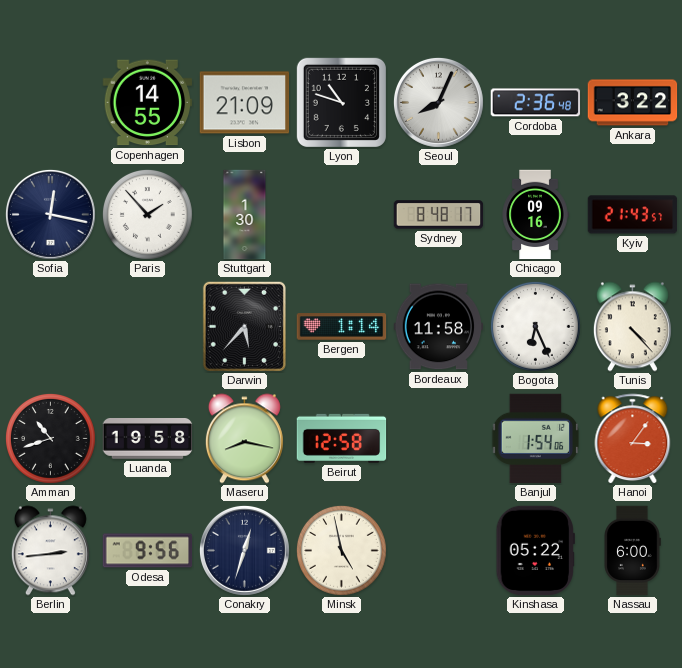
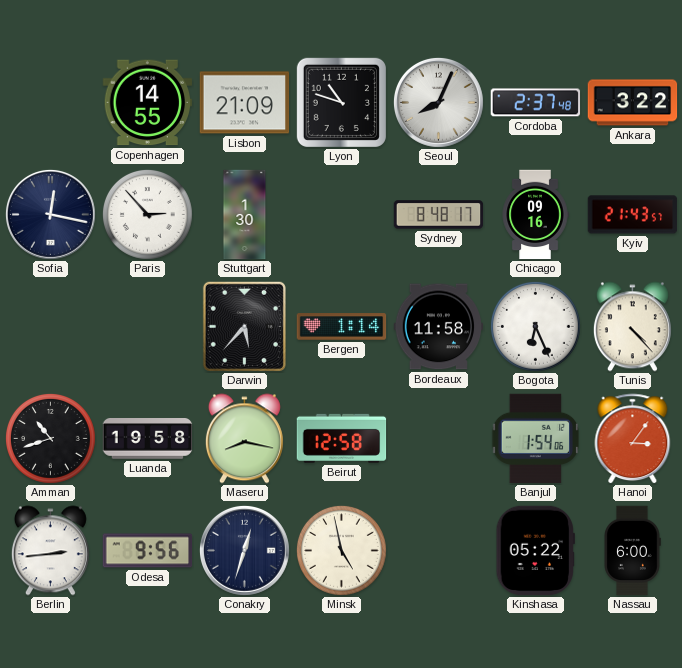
Cordoba: 2:36 -> 2:37 (536, 103)
Paris: 1:53 -> 2:53 (147, 214)
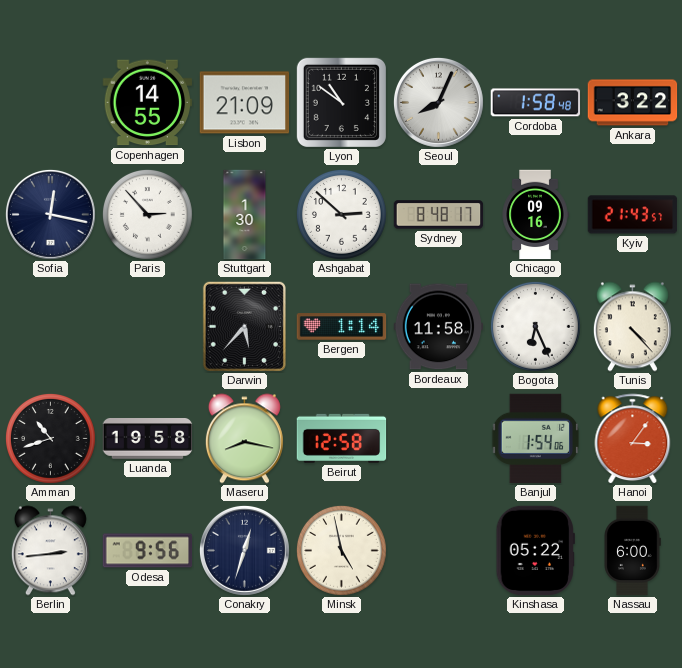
Lyon: 10:48 -> 10:51 (341, 102)
Cordoba: 2:37 -> 1:58 (536, 103)
Ashgabat: none -> 2:52 (341, 214)
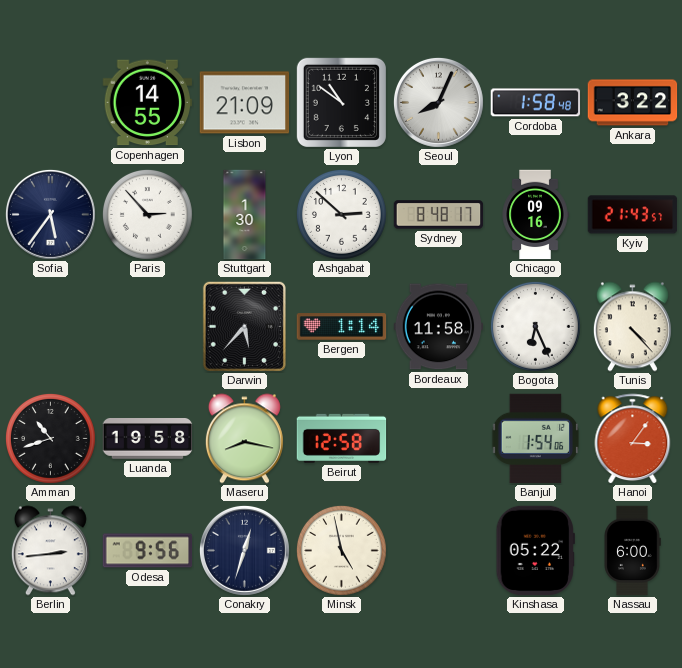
Sofia: 12:17 -> 5:36 (50, 214)
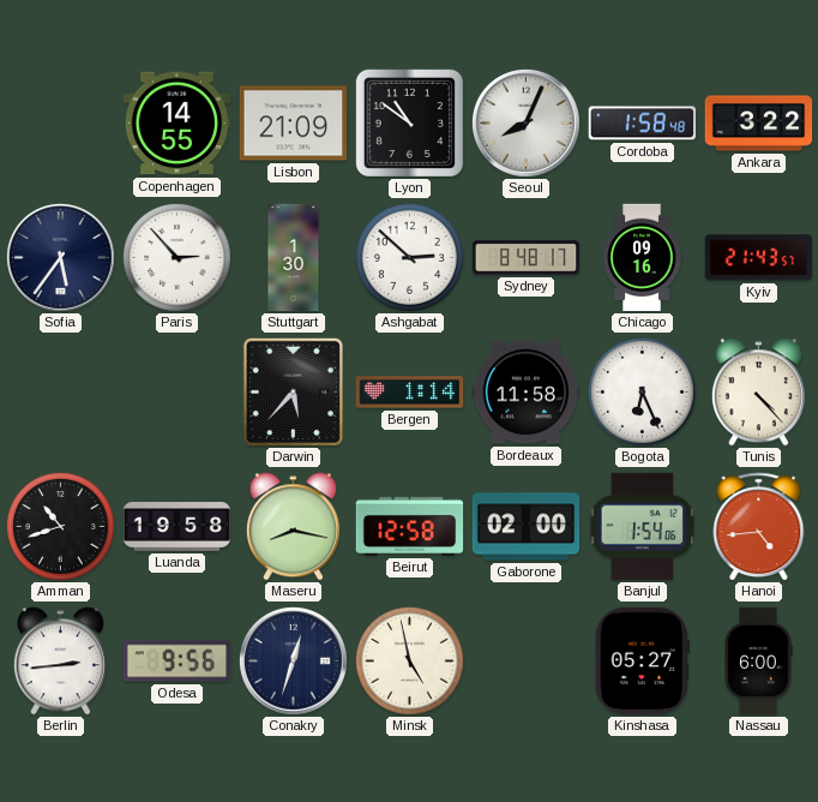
Gaborone: none -> 02:00 (527, 527)
Hanoi: 3:06 -> 4:44 (759, 527)
Kinshasa: 05:22 -> 05:27 (642, 662)
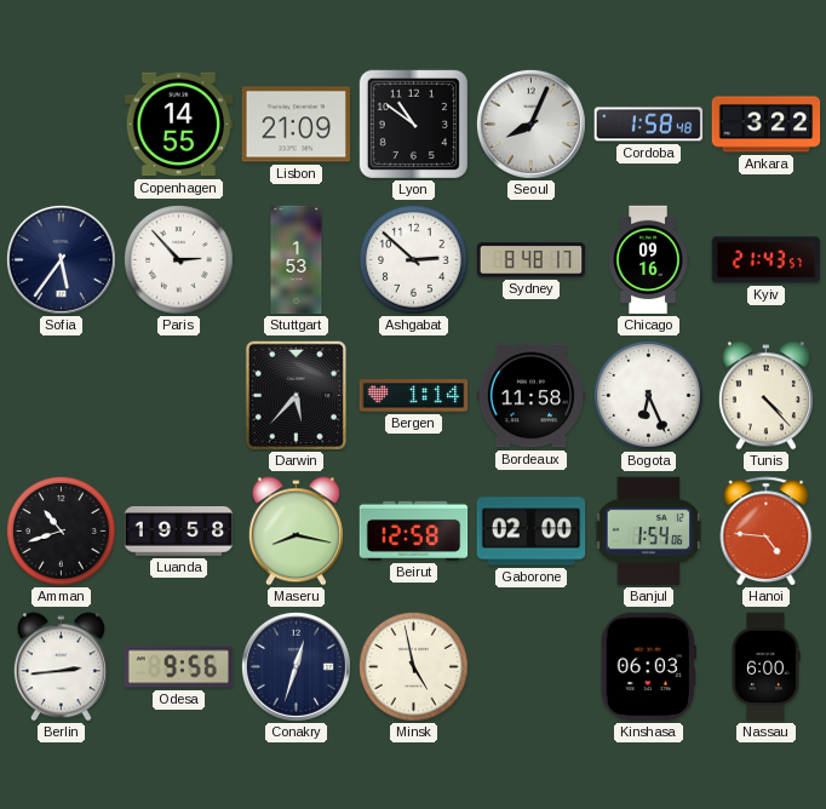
Stuttgart: 1:30 -> 1:53 (297, 260)
Hanoi: 4:44 -> 4:46 (767, 532)
Kinshasa: 05:27 -> 06:03 (648, 667)
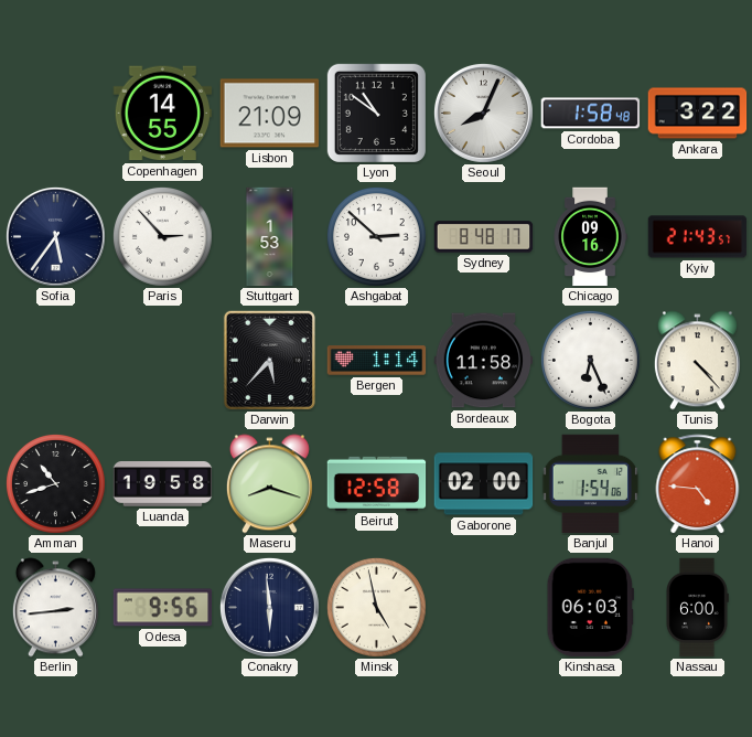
Maseru: 8:17 -> 8:18 (269, 484)
Conakry: 12:33 -> 5:59 (269, 607)
